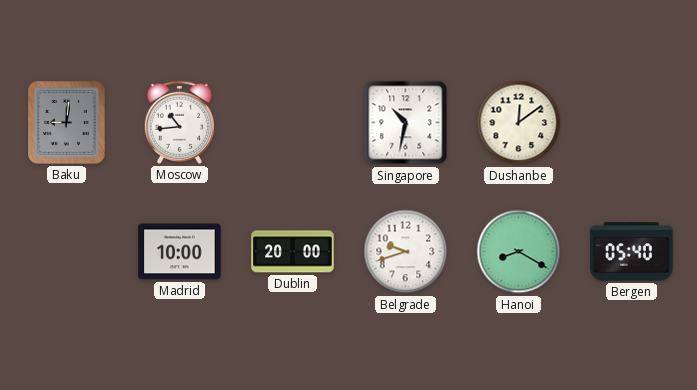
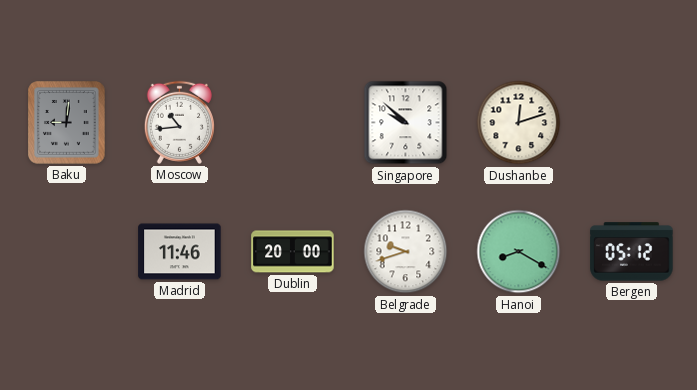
Singapore: 10:32 -> 9:52 (406, 123)
Dushanbe: 12:09 -> 12:12 (519, 123)
Madrid: 10:00 -> 11:46 (180, 252)
Bergen: 05:40 -> 05:12 (632, 252)
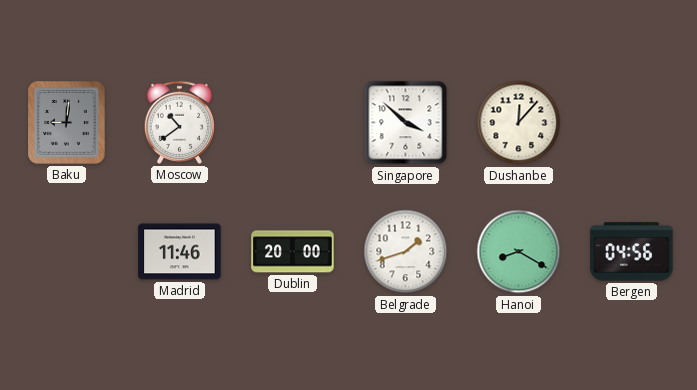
Moscow: 10:44 -> 10:39 (179, 122)
Singapore: 9:52 -> 3:52 (406, 123)
Dushanbe: 12:12 -> 12:07 (519, 123)
Belgrade: 9:42 -> 1:42 (406, 252)
Bergen: 05:12 -> 04:56 (632, 252)
